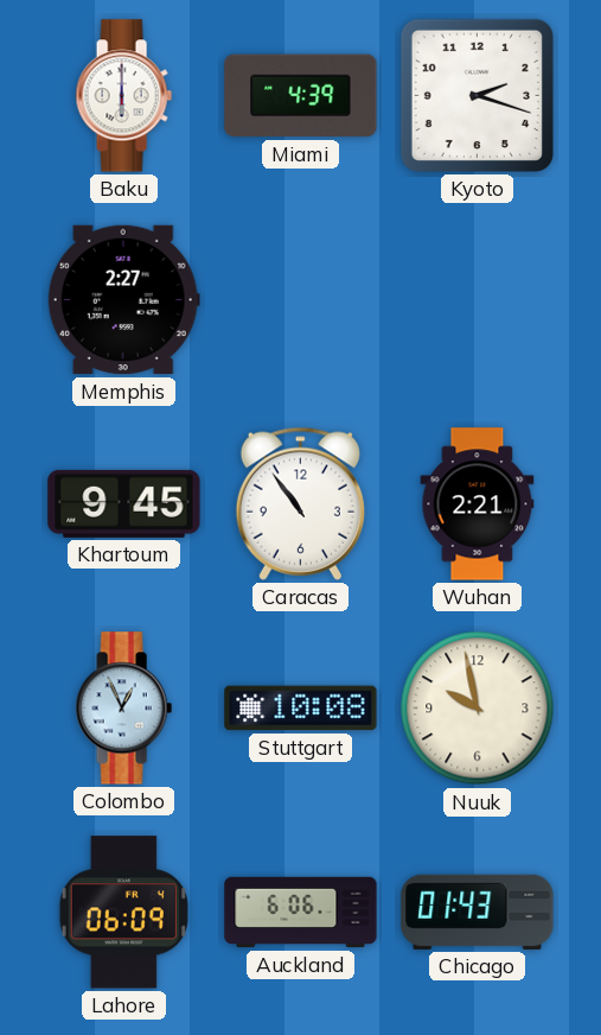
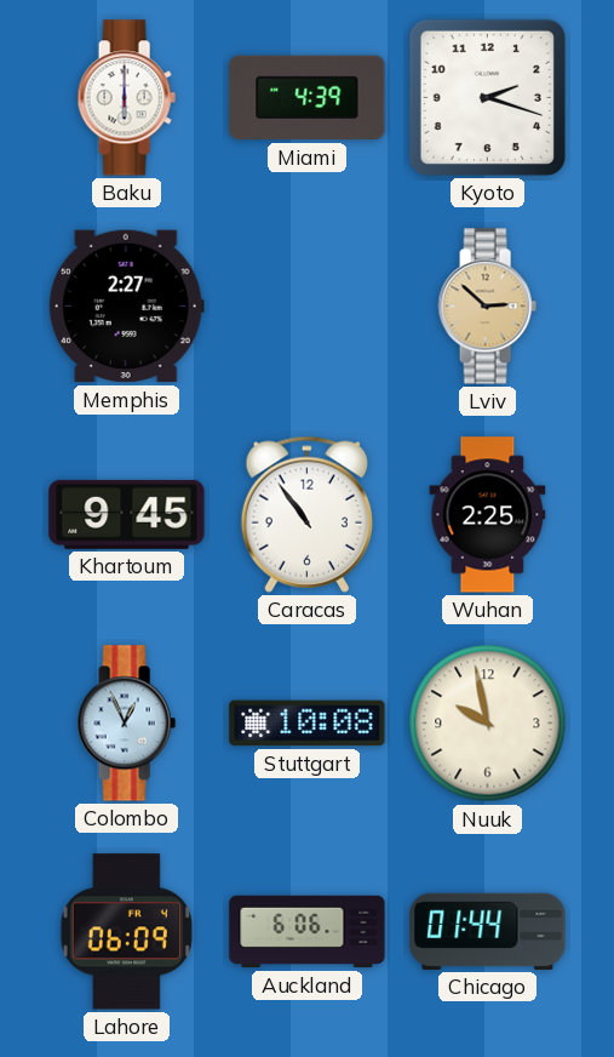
Lviv: none -> 2:52 (487, 307)
Wuhan: 2:21 -> 2:25 (488, 515)
Chicago: 01:43 -> 01:44 (488, 931)
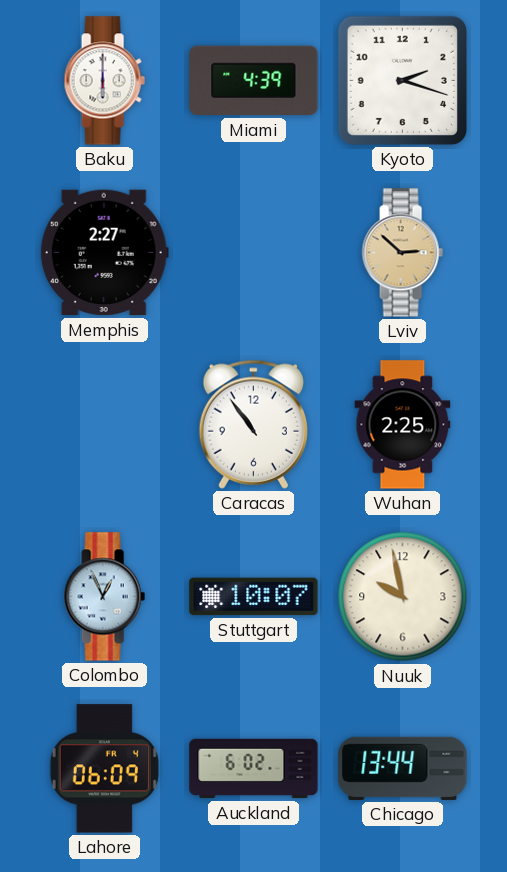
Khartoum: 9:45 -> none (127, 514)
Stuttgart: 10:08 -> 10:07 (254, 597)
Auckland: 6:06 -> 6:02 (254, 769)
Chicago: 01:44 -> 13:44 (403, 768)
